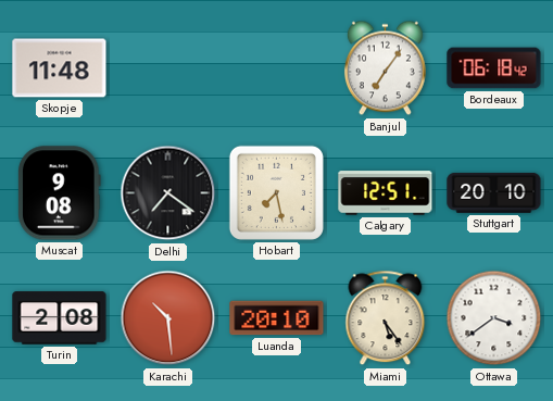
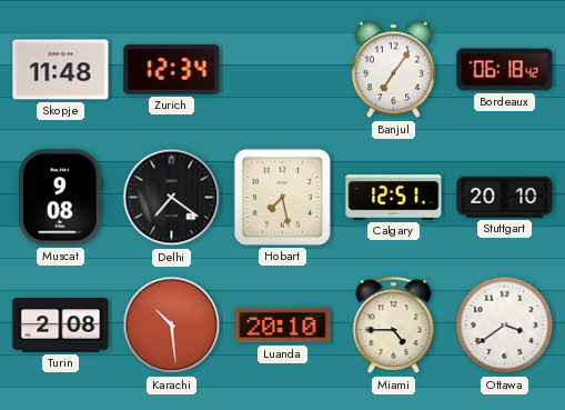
Zurich: none -> 12:34 (172, 70)
Miami: 5:24 -> 4:45 (394, 326)
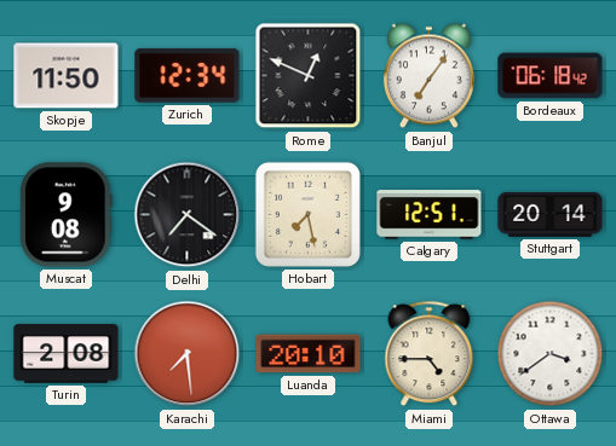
Skopje: 11:48 -> 11:50 (67, 76)
Rome: none -> 12:49 (309, 76)
Stuttgart: 20:10 -> 20:14 (551, 214)
Karachi: 10:29 -> 7:29 (188, 354)
